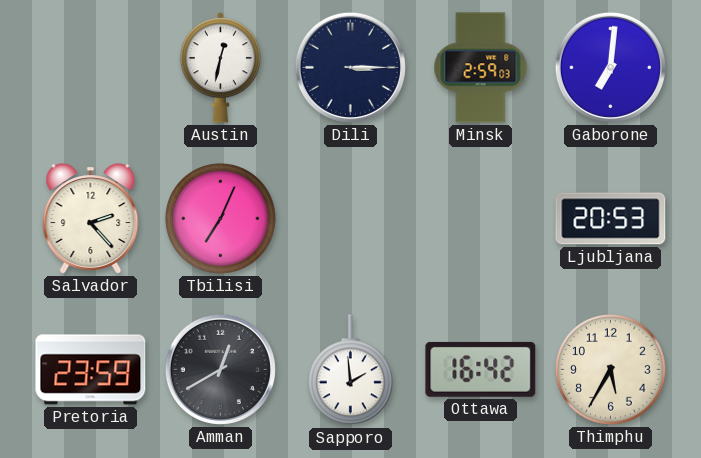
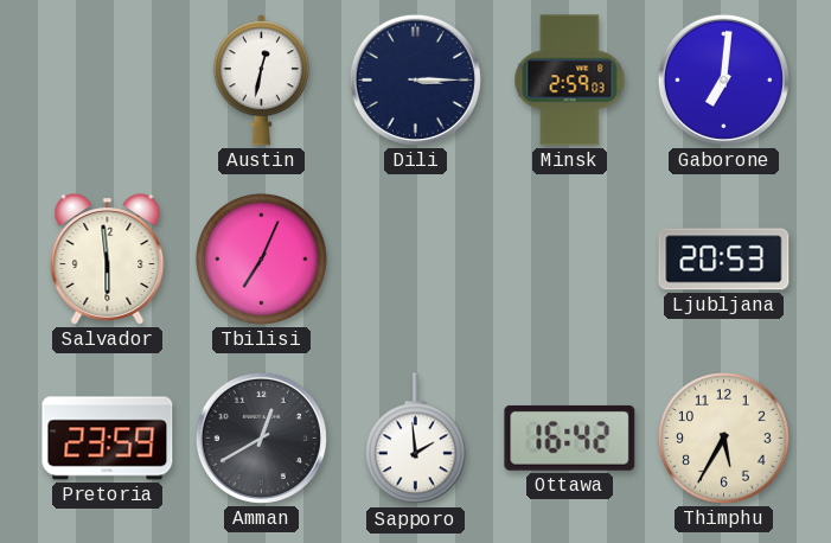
Salvador: 2:23 -> 5:59 (108, 260)
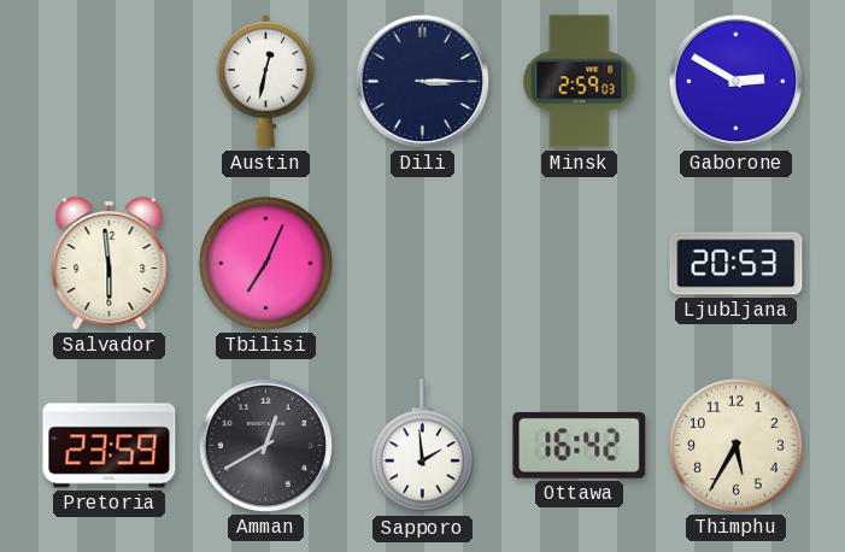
Gaborone: 7:01 -> 2:50 (735, 81)
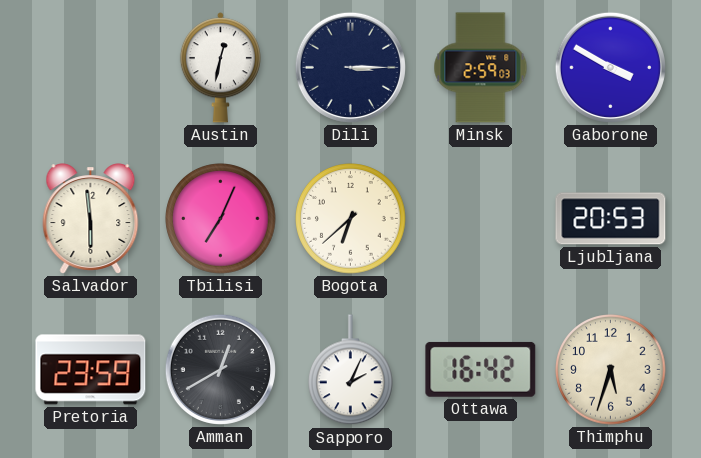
Gaborone: 2:50 -> 3:50 (610, 67)
Bogota: none -> 6:38 (351, 219)
Sapporo: 1:59 -> 2:04 (351, 370)
Thimphu: 5:35 -> 5:33 (611, 370)
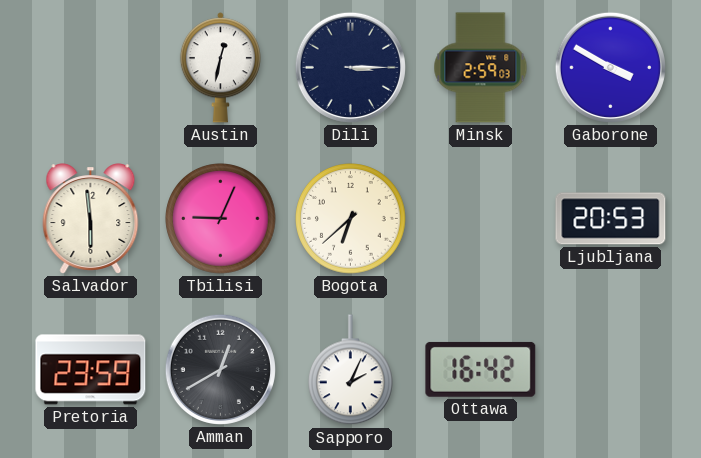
Tbilisi: 7:04 -> 9:04 (221, 219)
Thimphu: 5:33 -> none (611, 370)
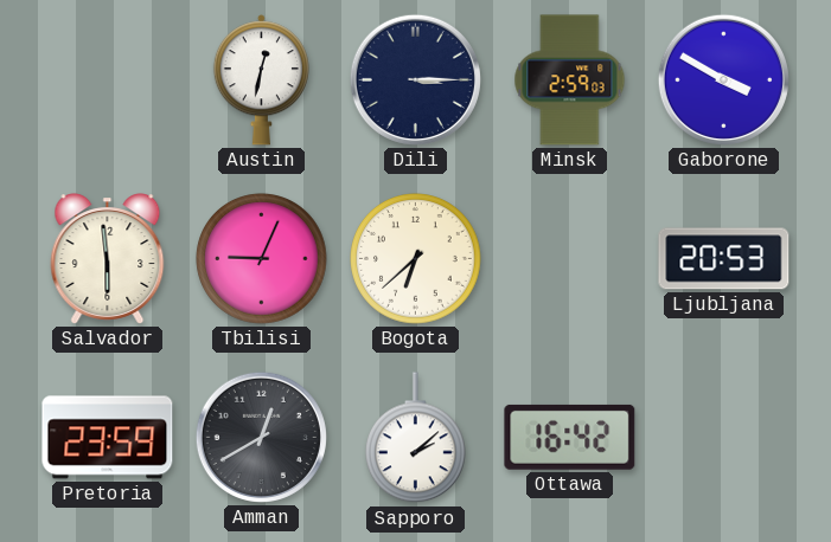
Sapporo: 2:04 -> 2:08 (416, 438)
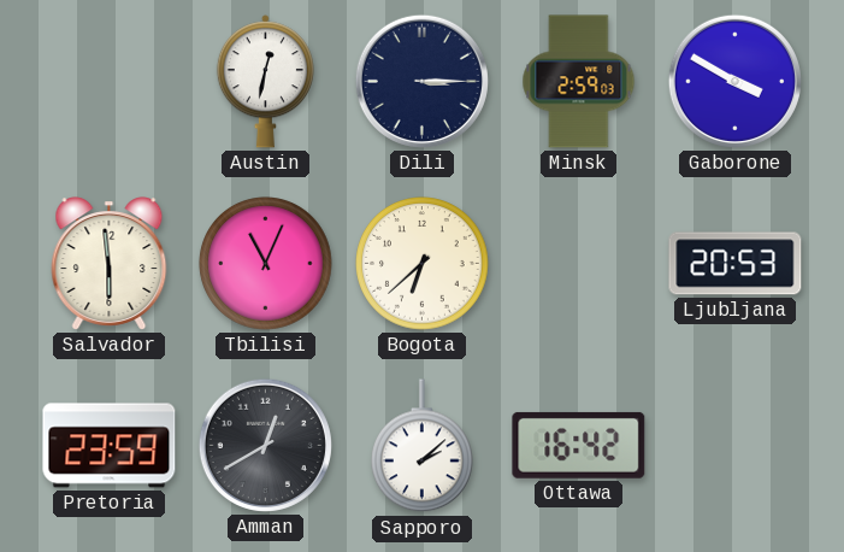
Tbilisi: 9:04 -> 11:04 (266, 264)
